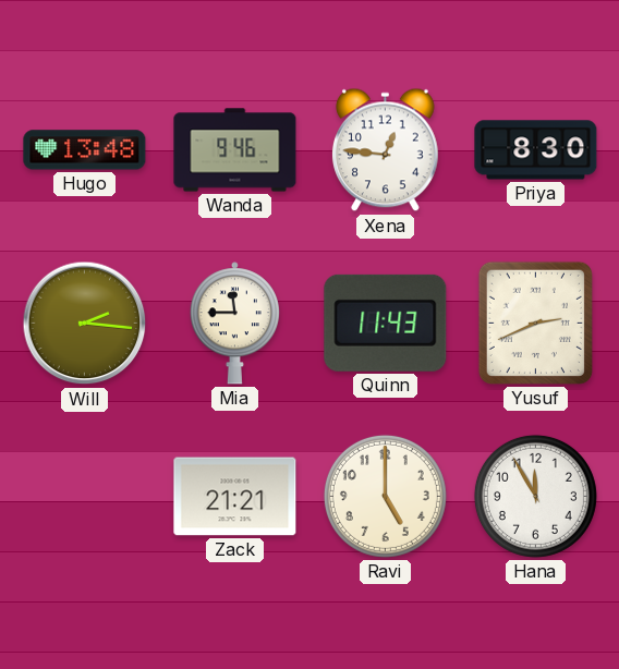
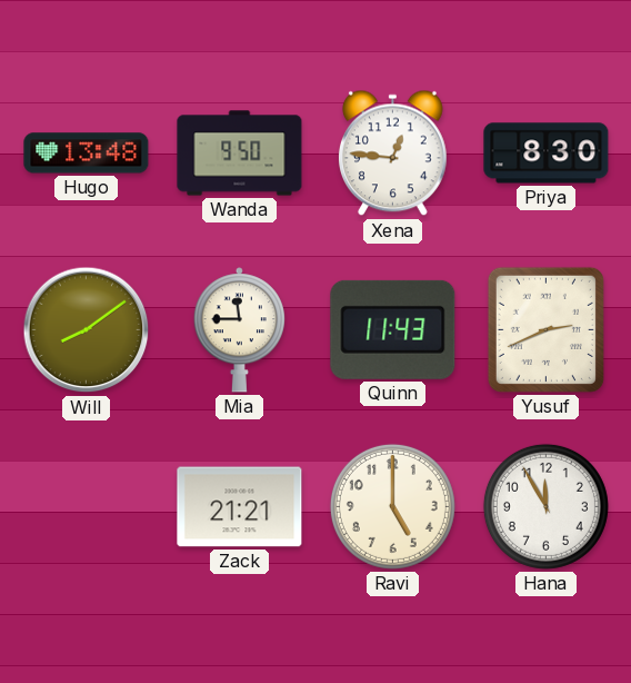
Wanda: 9:46 -> 9:50 (240, 154)
Will: 2:16 -> 8:09 (87, 330)
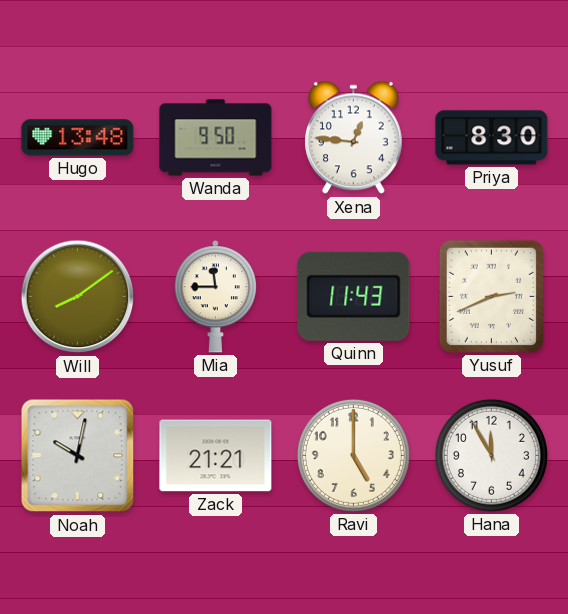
Noah: none -> 10:02 (78, 456)
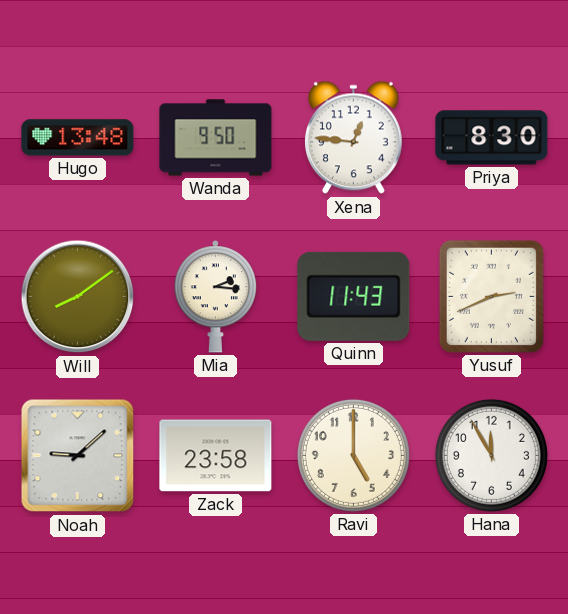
Mia: 11:45 -> 2:16 (215, 297)
Noah: 10:02 -> 9:08 (78, 456)
Zack: 21:21 -> 23:58 (216, 456)
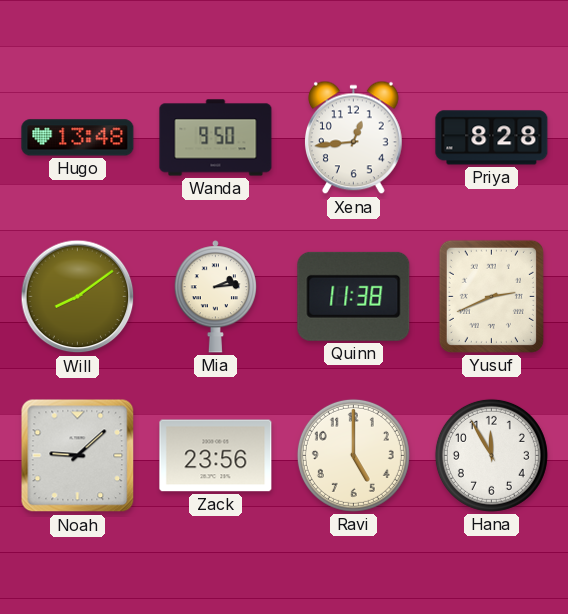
Xena: 12:46 -> 12:44 (353, 138)
Priya: 8:30 -> 8:28 (492, 138)
Mia: 2:16 -> 2:14 (215, 297)
Quinn: 11:43 -> 11:38 (354, 296)
Zack: 23:58 -> 23:56 (216, 456)
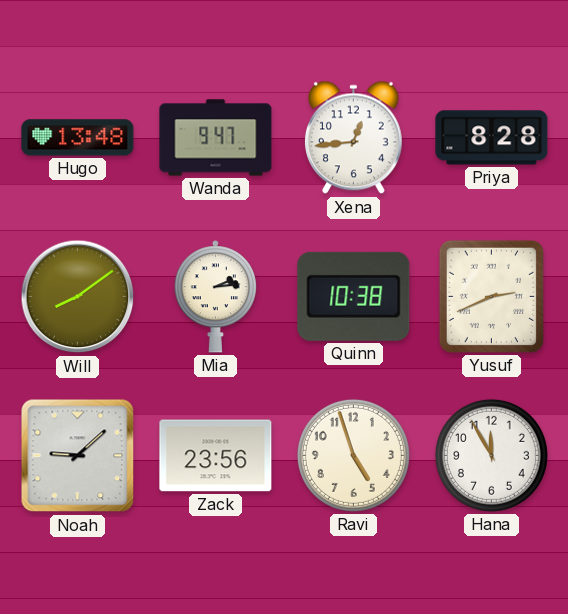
Wanda: 9:50 -> 9:47 (216, 138)
Quinn: 11:38 -> 10:38 (354, 296)
Ravi: 5:00 -> 4:57 (353, 455)
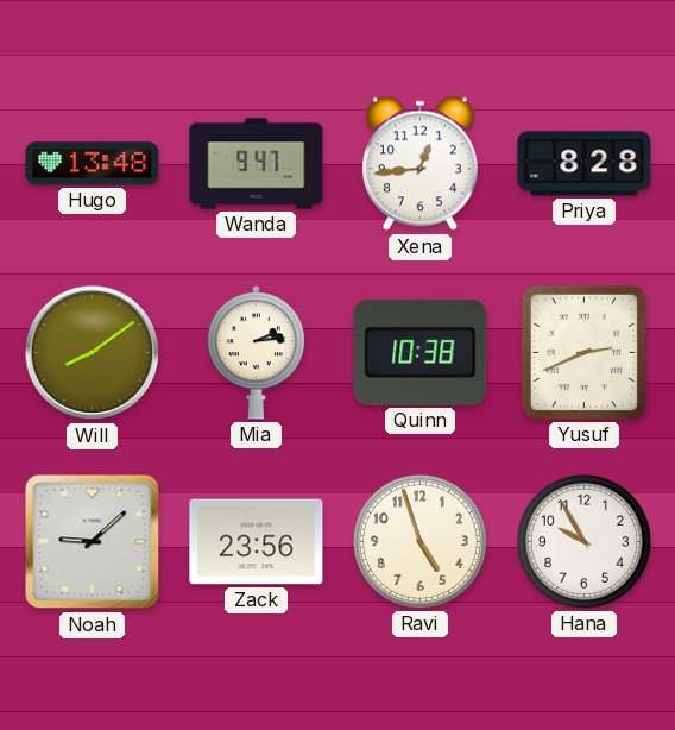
Hana: 11:55 -> 9:55 (583, 541)
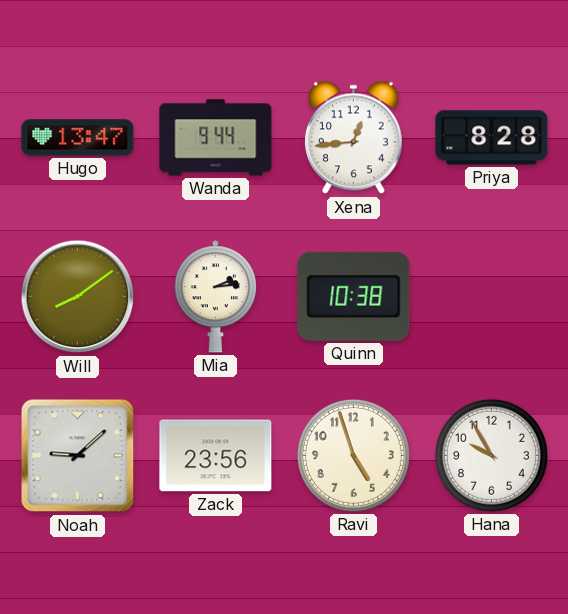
Hugo: 13:48 -> 13:47 (78, 138)
Wanda: 9:47 -> 9:44 (216, 138)
Yusuf: 2:41 -> none (583, 352)
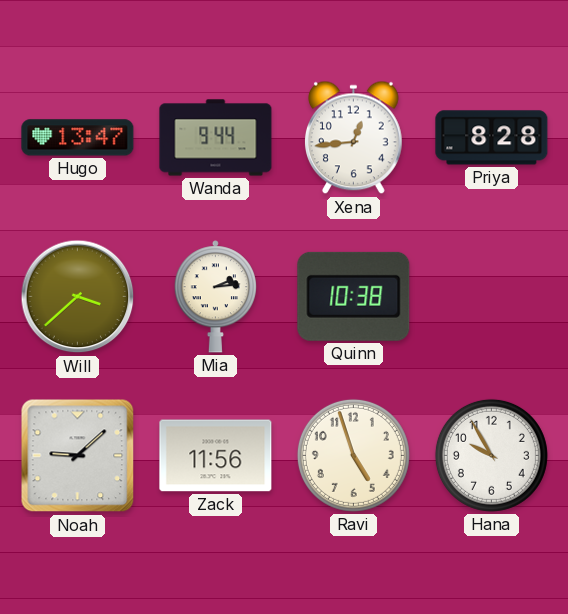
Will: 8:09 -> 3:38 (78, 297)
Zack: 23:56 -> 11:56 (216, 456)
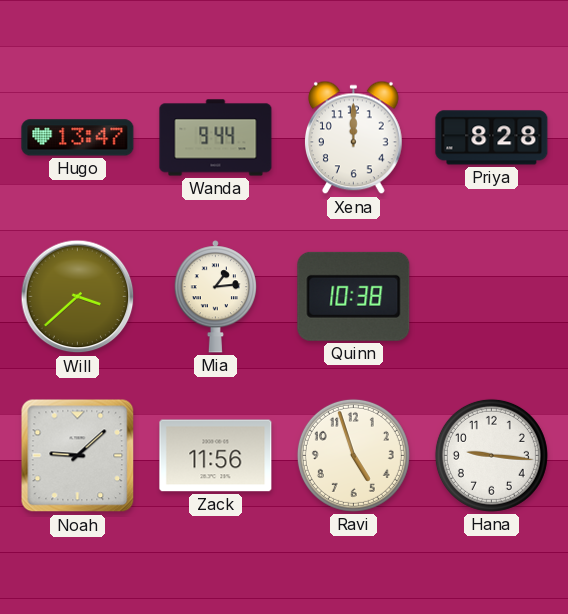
Xena: 12:44 -> 12:00 (353, 138)
Mia: 2:14 -> 1:14 (215, 297)
Hana: 9:55 -> 9:16 (491, 455)
